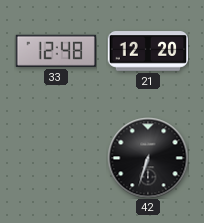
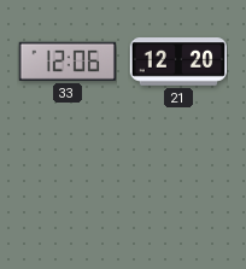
33: 12:48 -> 12:06 (68, 62)
42: 6:33 -> none (148, 158)
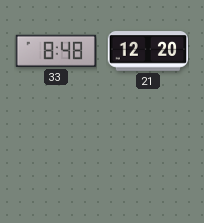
33: 12:06 -> 8:48 (56, 51)
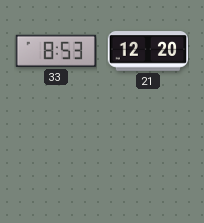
33: 8:48 -> 8:53 (56, 51)
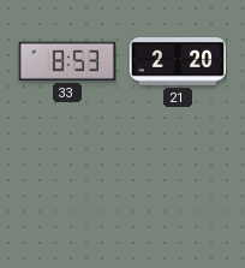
21: 12:20 -> 2:20 (178, 61)
